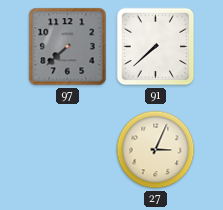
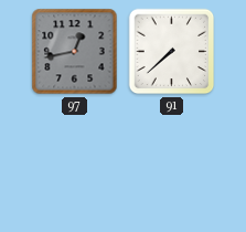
97: 7:38 -> 12:43 (75, 52)
27: 3:04 -> none (156, 150)
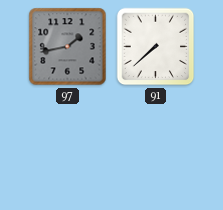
97: 12:43 -> 1:43 (68, 47)
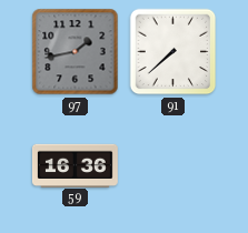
59: none -> 16:36 (76, 165)
